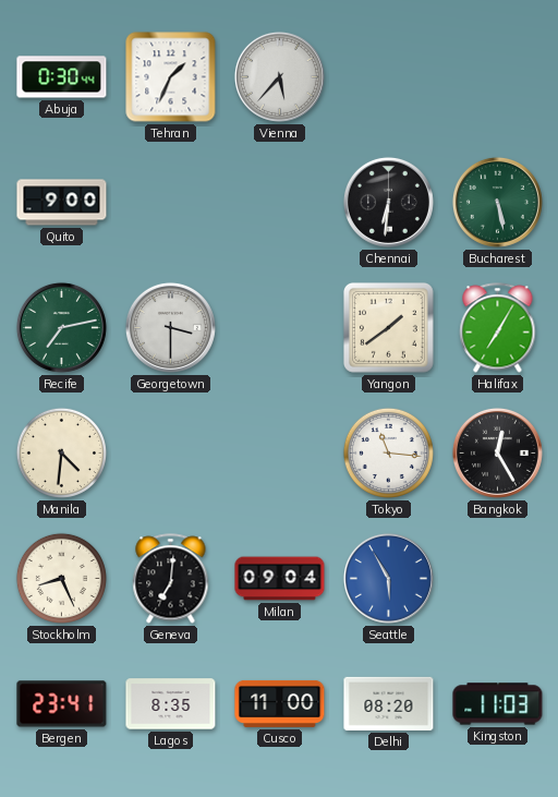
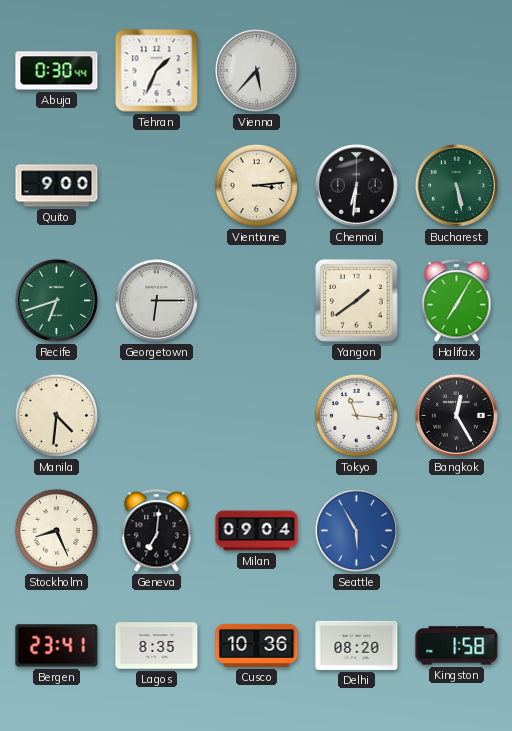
Vientiane: none -> 3:14 (256, 185)
Recife: 7:13 -> 6:42 (56, 300)
Georgetown: 3:30 -> 6:15 (156, 300)
Cusco: 11:00 -> 10:36 (257, 645)
Kingston: 11:03 -> 1:58 (457, 646)
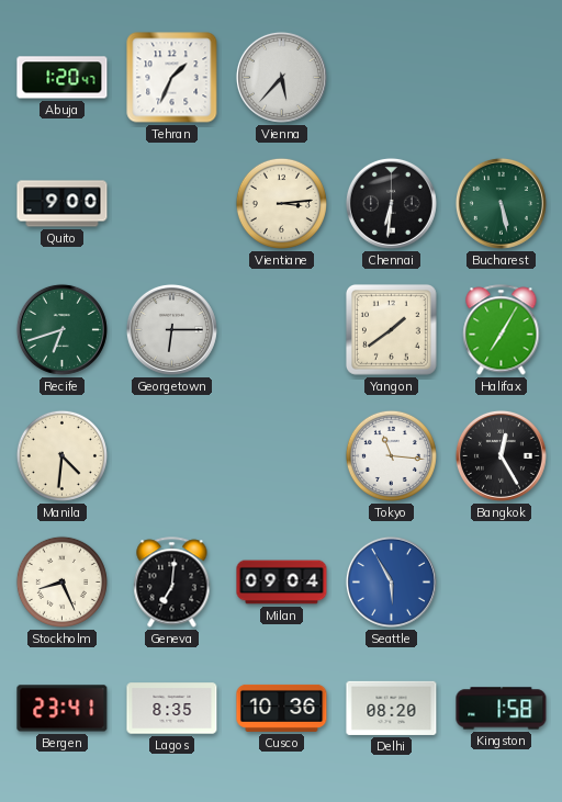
Abuja: 0:30 -> 1:20 (63, 78)
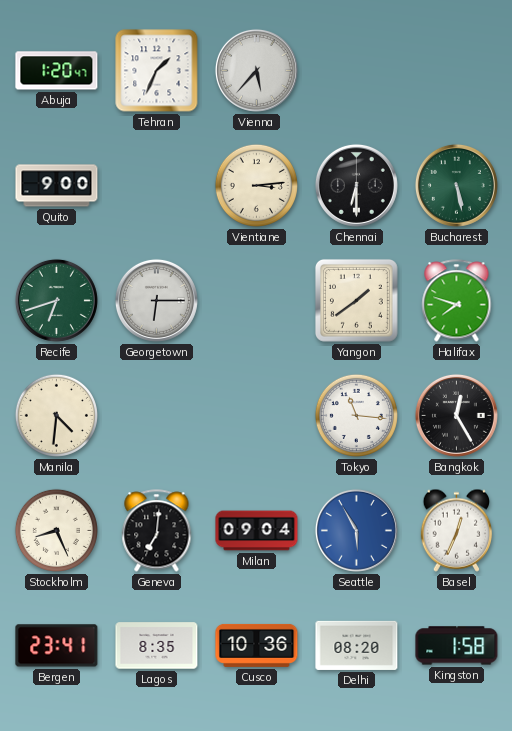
Chennai: 6:31 -> 6:30 (356, 185)
Halifax: 7:05 -> 7:48 (457, 301)
Basel: none -> 12:34 (457, 530)
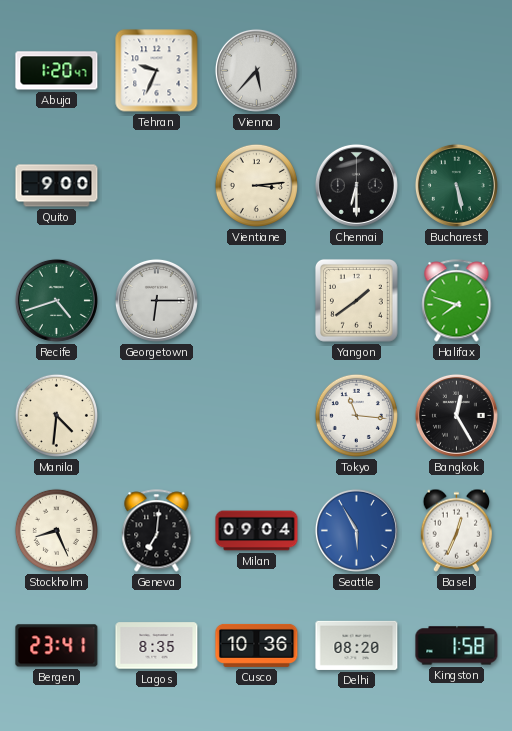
Tehran: 1:34 -> 9:34 (157, 71)
Recife: 6:42 -> 4:42 (56, 300)
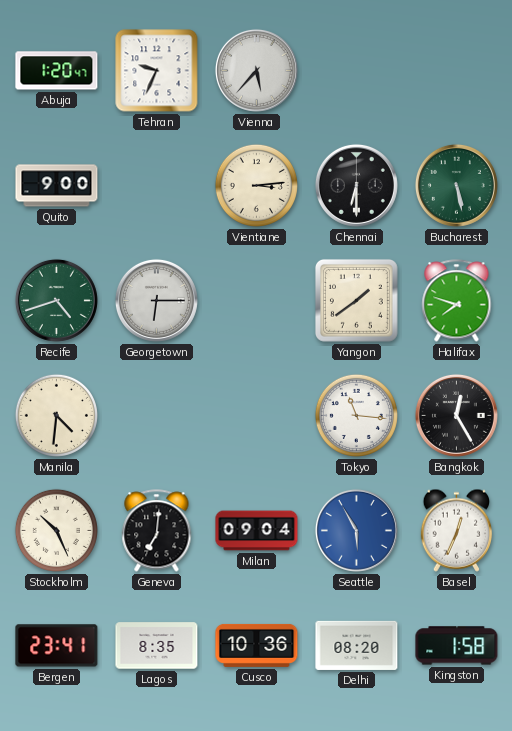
Stockholm: 8:26 -> 10:26 (56, 530)
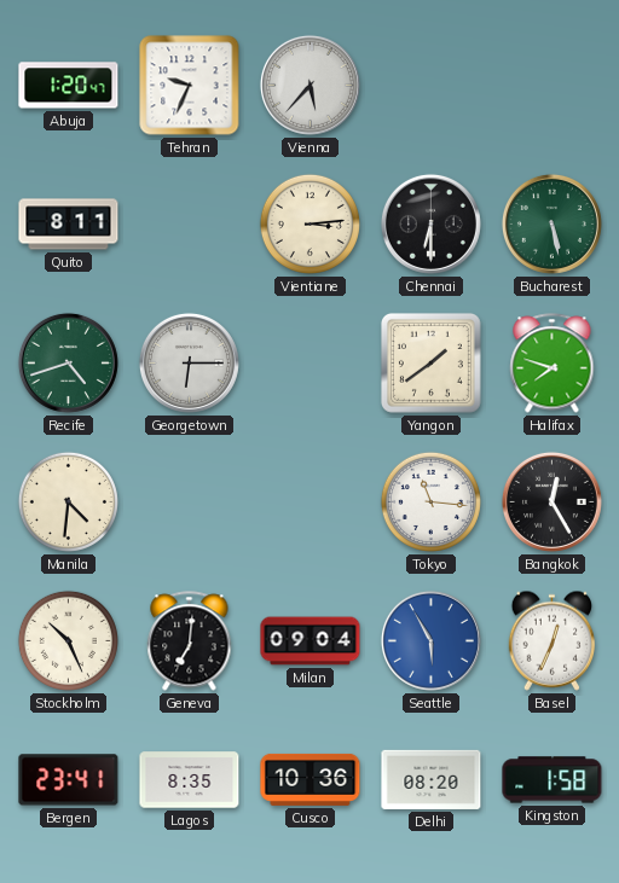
Quito: 9:00 -> 8:11 (69, 225)
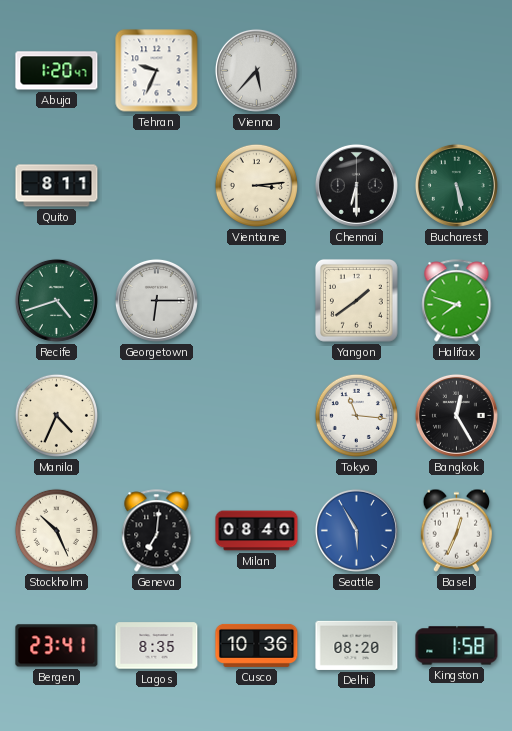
Manila: 4:31 -> 4:34 (56, 415)
Milan: 09:04 -> 08:40 (257, 531)
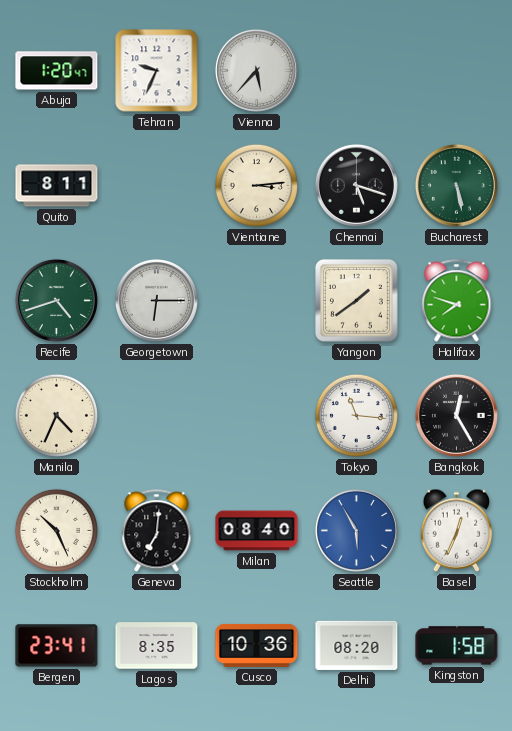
Chennai: 6:30 -> 5:18 (356, 185)
